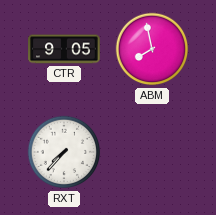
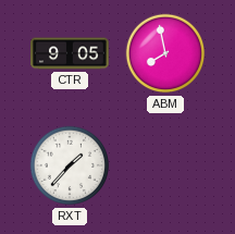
RXT: 7:37 -> 1:37 (70, 165)
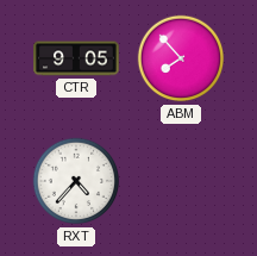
ABM: 7:58 -> 7:53 (181, 58)
RXT: 1:37 -> 4:37 (76, 181)
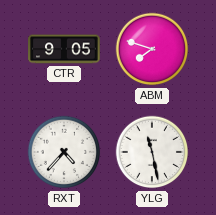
ABM: 7:53 -> 7:48 (152, 49)
YLG: none -> 11:28 (152, 152)
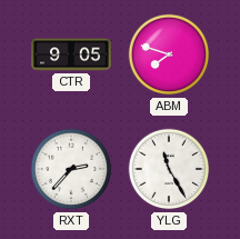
RXT: 4:37 -> 2:37 (71, 169)
YLG: 11:28 -> 11:25 (169, 169)
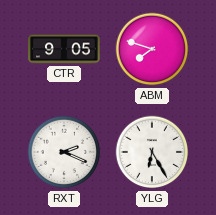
RXT: 2:37 -> 2:19 (64, 152)
YLG: 11:25 -> 6:25 (152, 152)
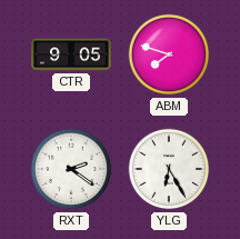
RXT: 2:19 -> 2:21 (71, 169)
